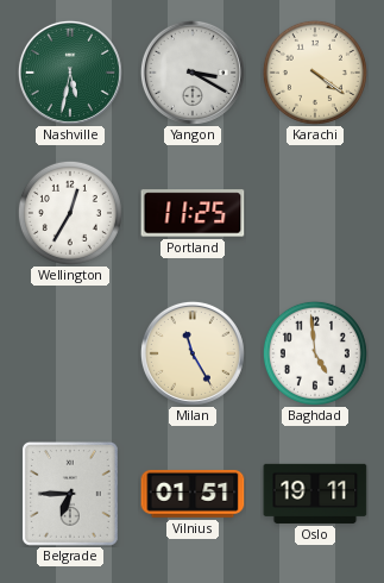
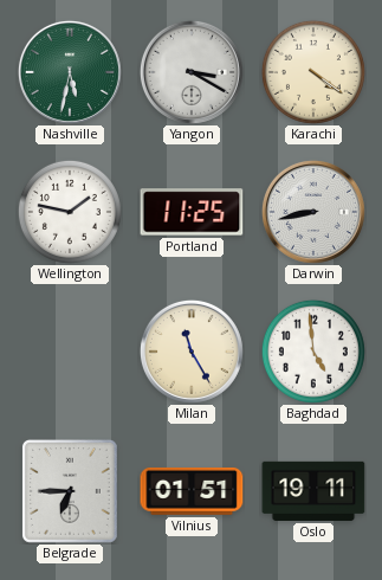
Wellington: 12:35 -> 1:47 (70, 212)
Darwin: none -> 8:43 (313, 212)
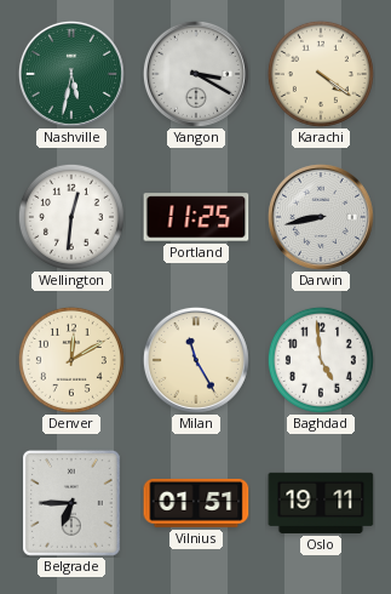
Wellington: 1:47 -> 12:31 (71, 217)
Denver: none -> 12:10 (71, 360)
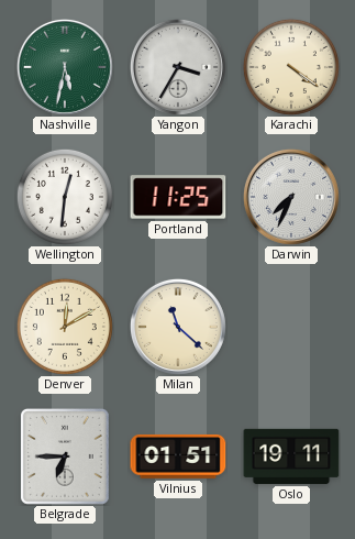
Yangon: 3:20 -> 3:35 (178, 67)
Darwin: 8:43 -> 7:34 (291, 197)
Milan: 11:25 -> 11:22 (178, 327)
Baghdad: 4:59 -> none (321, 360)
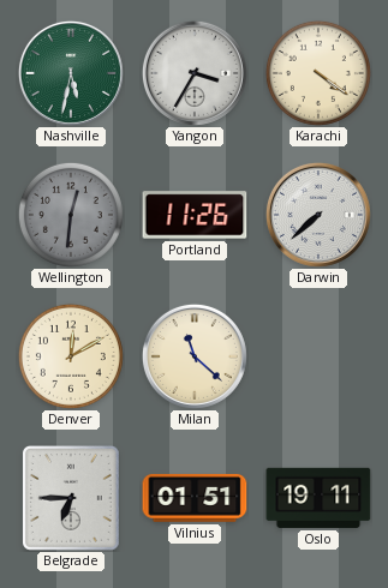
Wellington dial: white -> grey (71, 215)
Portland: 11:25 -> 11:26 (195, 215)
Darwin: 7:34 -> 7:38 (318, 215)
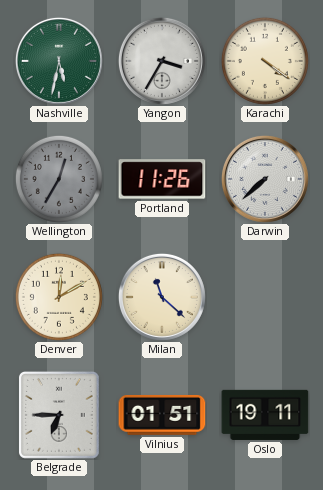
Wellington: 12:31 -> 12:35 (59, 179)
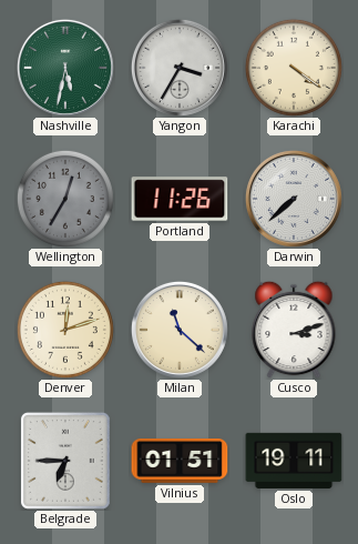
Denver: 12:10 -> 12:12 (65, 330)
Cusco: none -> 3:12 (294, 330)
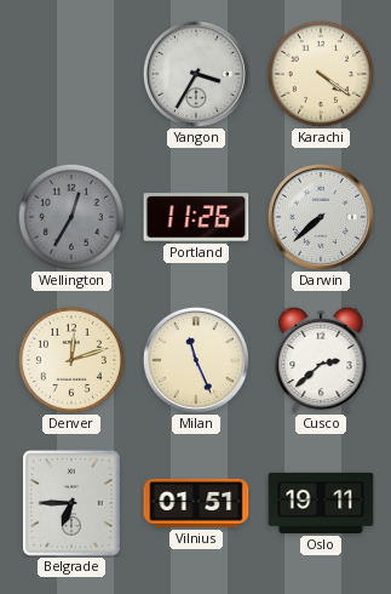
Nashville: 5:32 -> none (65, 68)
Milan: 11:22 -> 11:26 (196, 360)
Cusco: 3:12 -> 2:38 (321, 360)
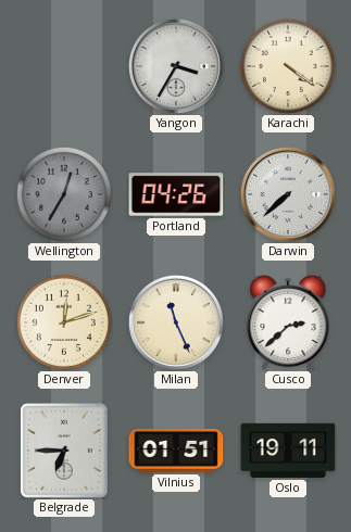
Portland: 11:26 -> 04:26 (176, 194)
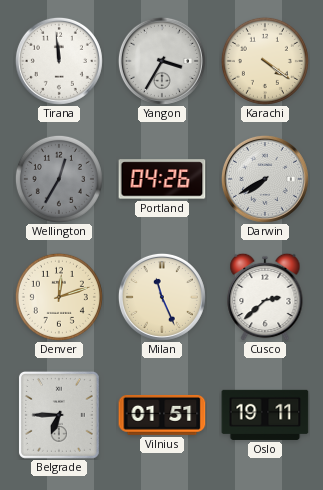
Tirana: none -> 11:59 (59, 61)
Darwin: 7:38 -> 7:40 (265, 179)
